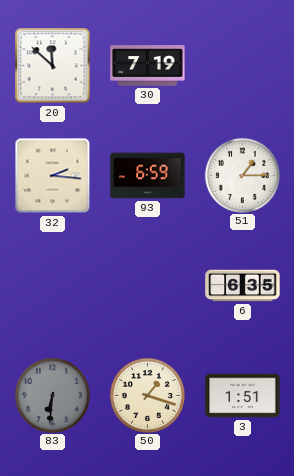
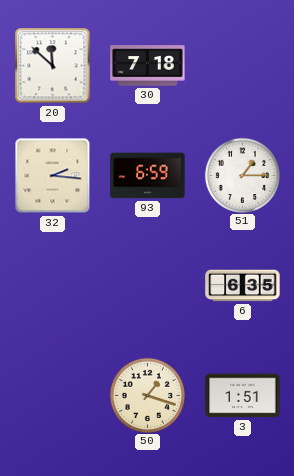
30: 7:19 -> 7:18 (148, 66)
83: 6:31 -> none (52, 395)
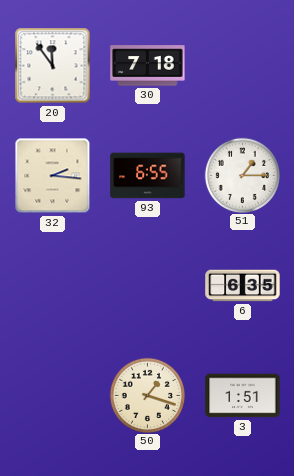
20: 11:52 -> 11:54 (53, 66)
93: 6:59 -> 6:55 (148, 176)
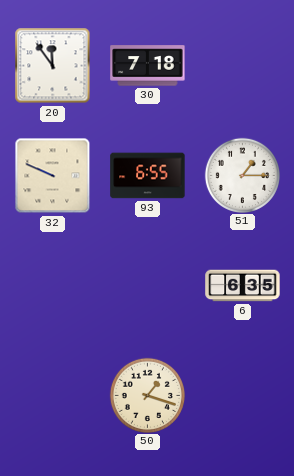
32: 2:16 -> 9:49 (53, 176)
3: 1:51 -> none (243, 396)
